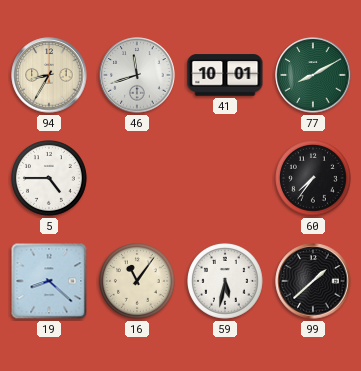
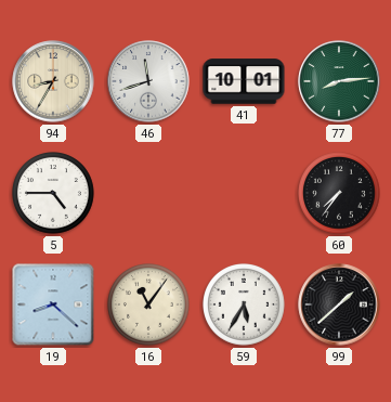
77: 8:10 -> 8:14 (339, 81)
59: 5:32 -> 5:35 (245, 306)
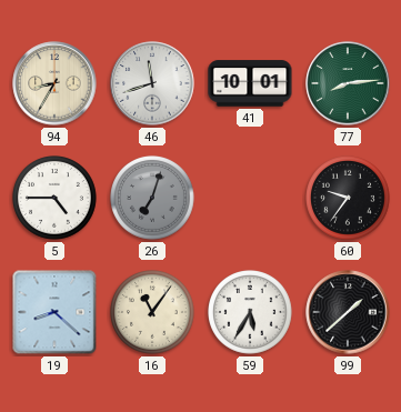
26: none -> 7:03 (153, 199)
60: 7:36 -> 9:36 (349, 199)
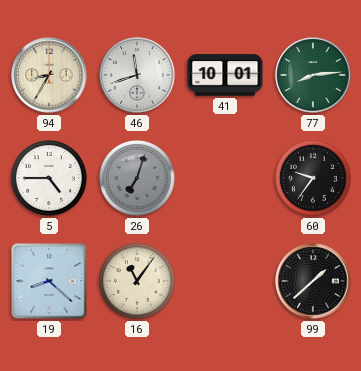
59: 5:35 -> none (251, 313)
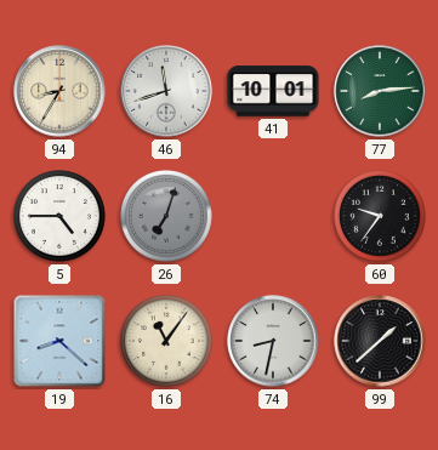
74: none -> 8:32 (273, 341)
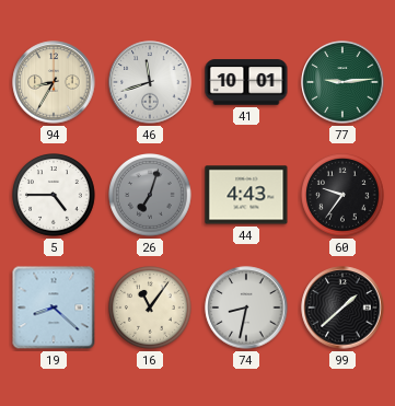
77: 8:14 -> 9:14 (342, 82)
44: none -> 4:43 (246, 195)
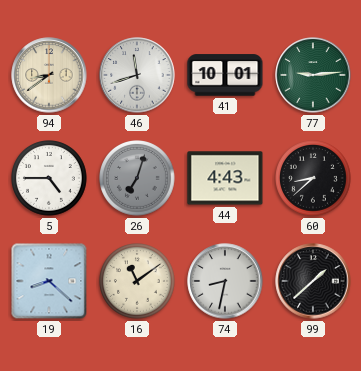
94: 8:35 -> 8:39 (49, 75)
60: 9:36 -> 8:38 (314, 179)
16: 11:06 -> 11:09 (138, 282)
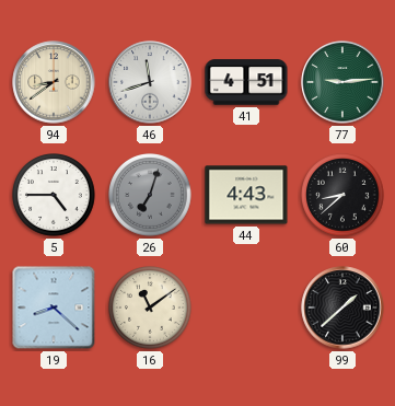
41: 10:01 -> 4:51 (246, 82)
74: 8:32 -> none (225, 281)
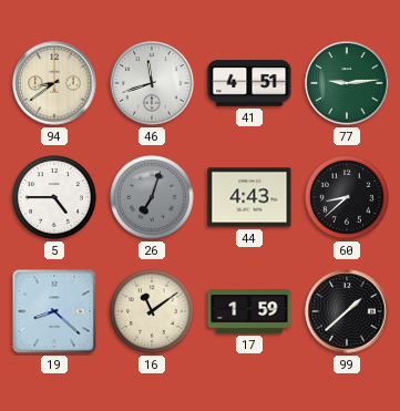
17: none -> 1:59 (249, 312)
